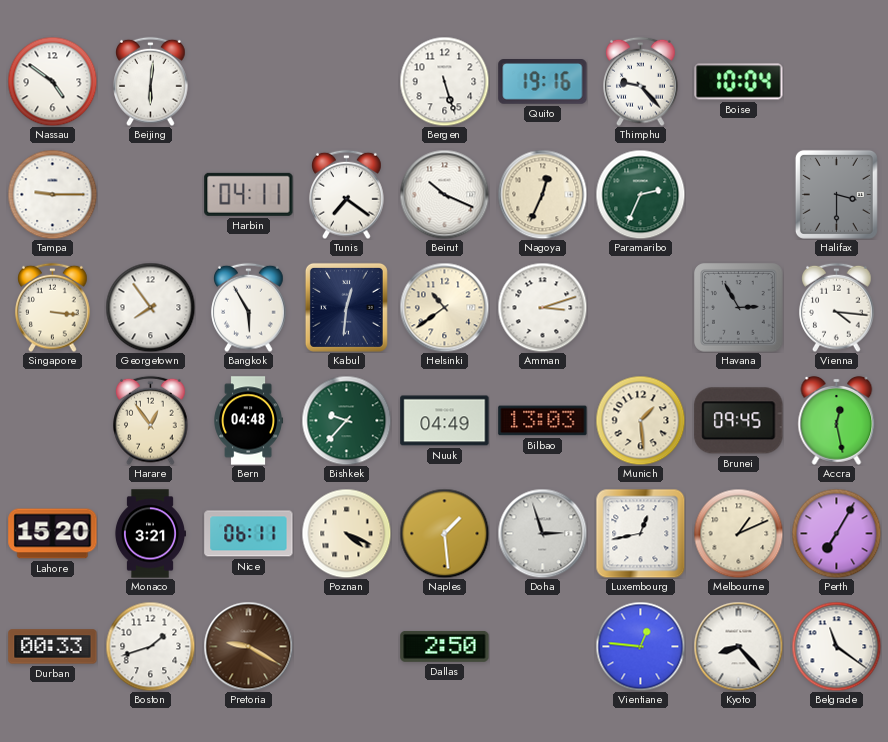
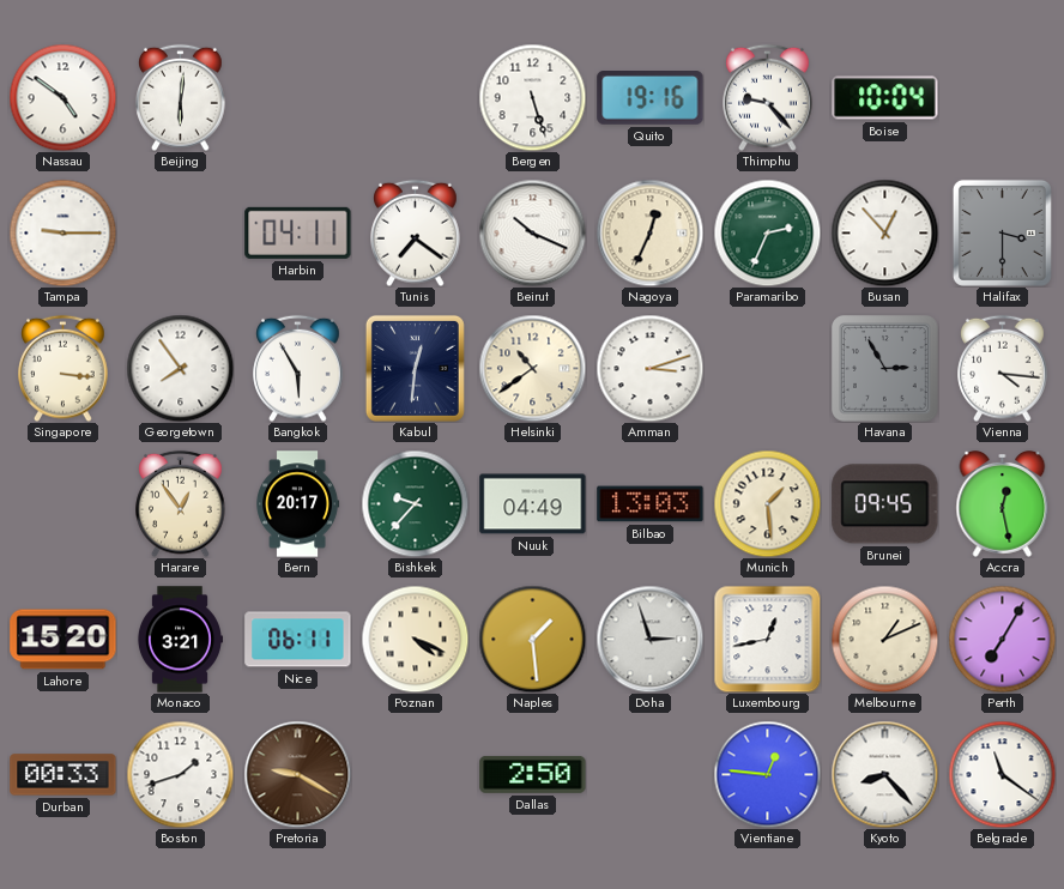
Busan: none -> 12:53 (884, 232)
Bern: 04:48 -> 20:17 (298, 504)
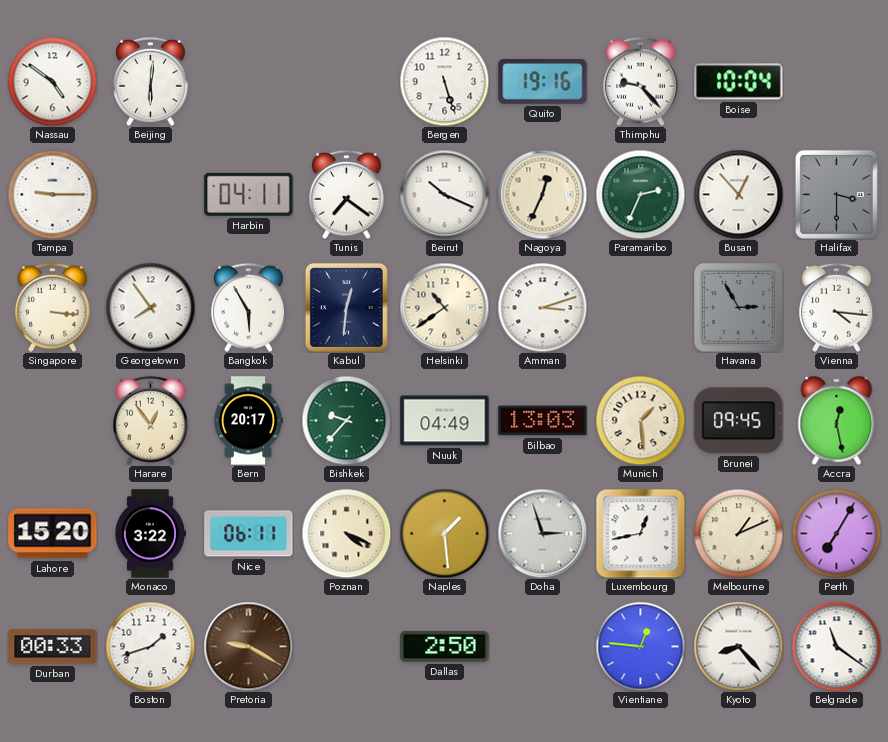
Monaco: 3:21 -> 3:22 (149, 534)
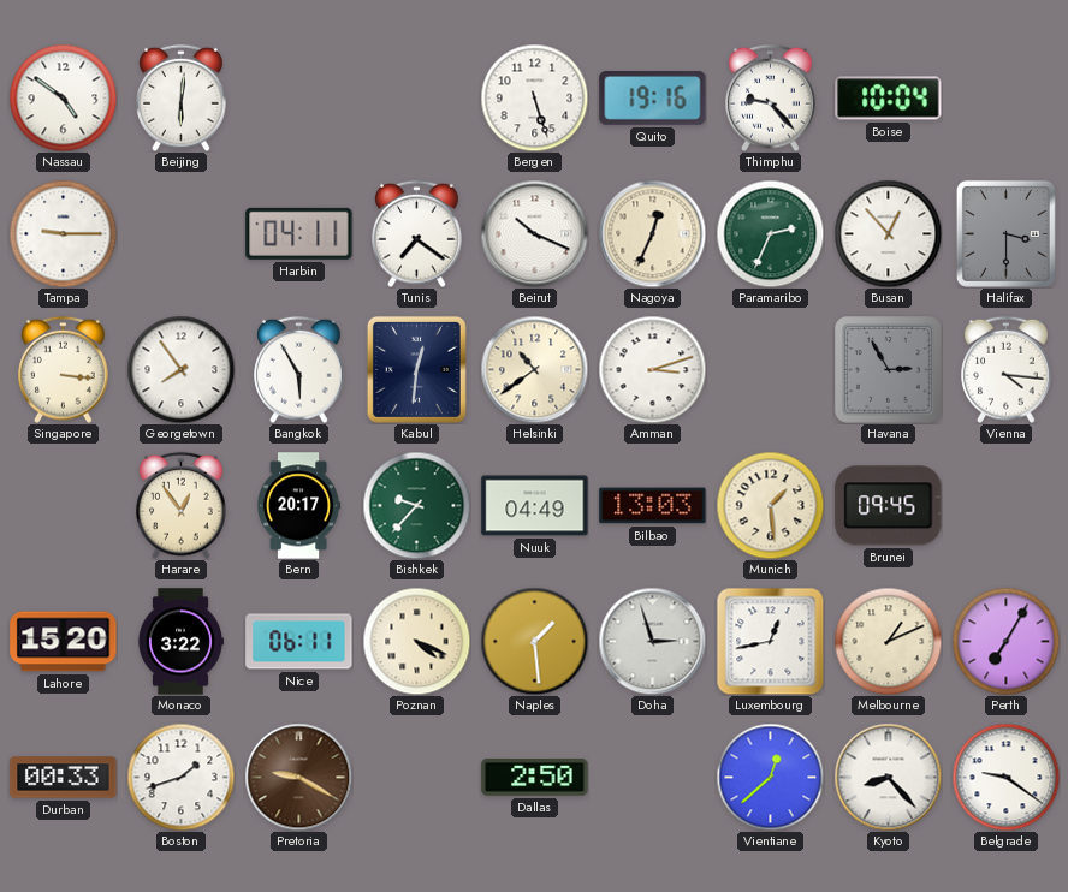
Accra: 12:28 -> none (837, 420)
Vientiane: 12:46 -> 12:38 (770, 777)
Belgrade: 11:21 -> 9:21 (1005, 777)
